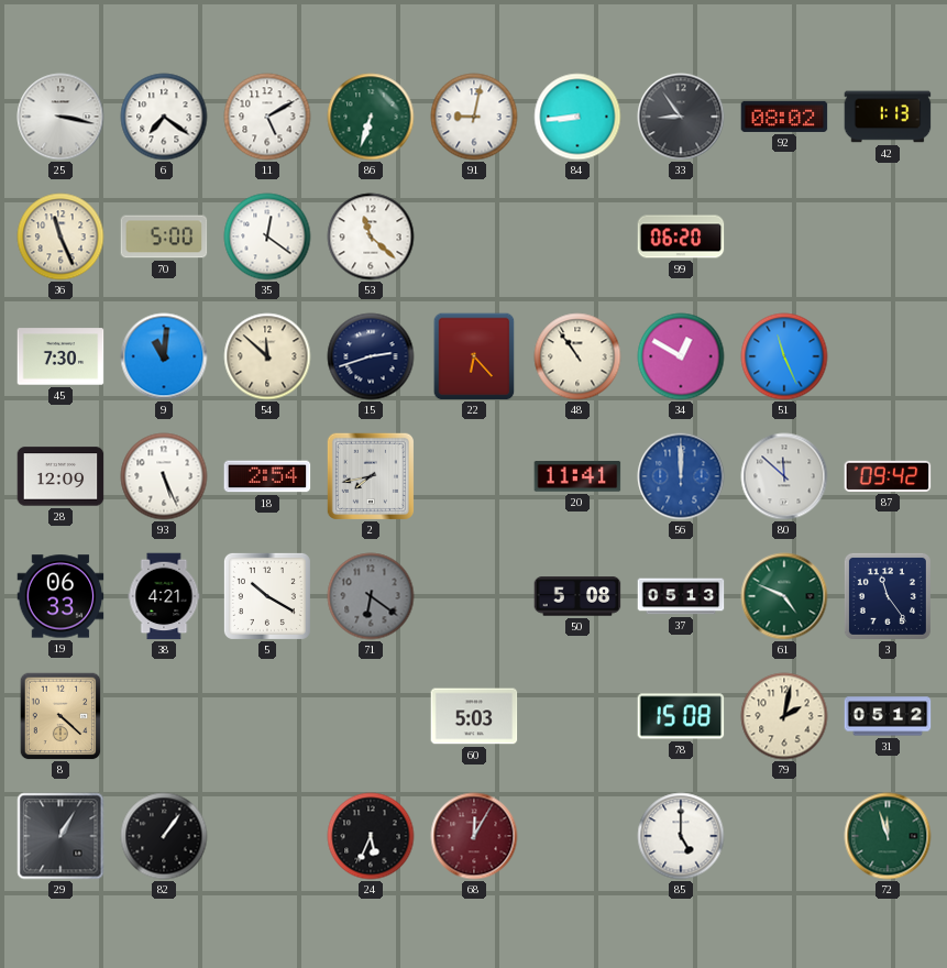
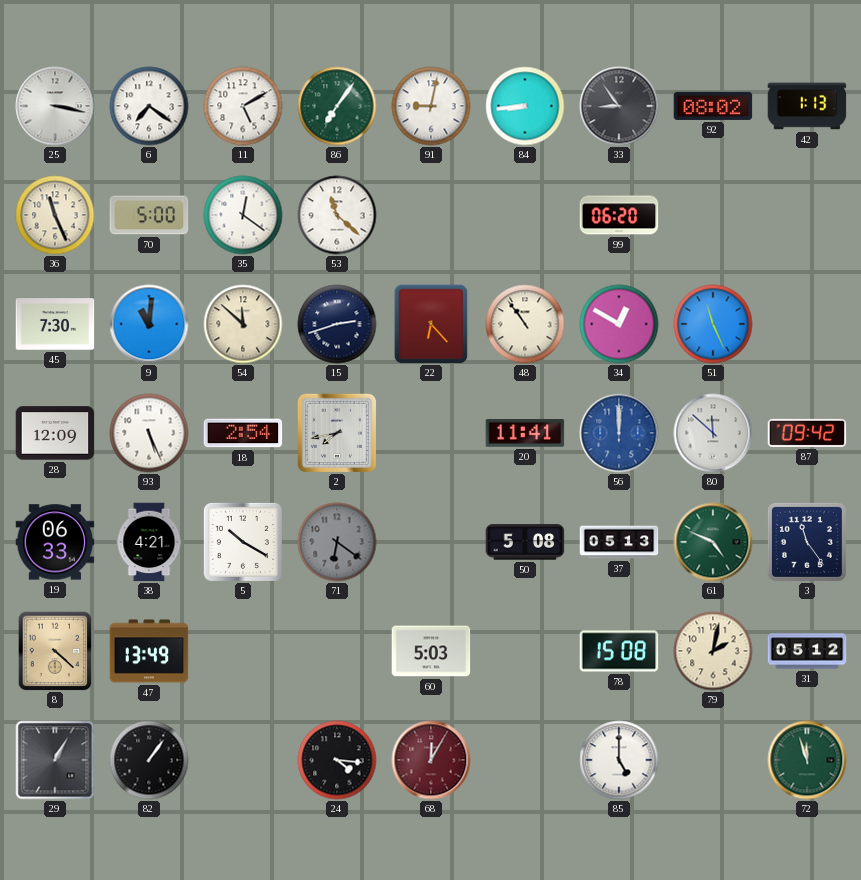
86: 6:33 -> 7:06 (337, 106)
47: none -> 13:49 (149, 651)
24: 5:34 -> 4:16 (337, 760)
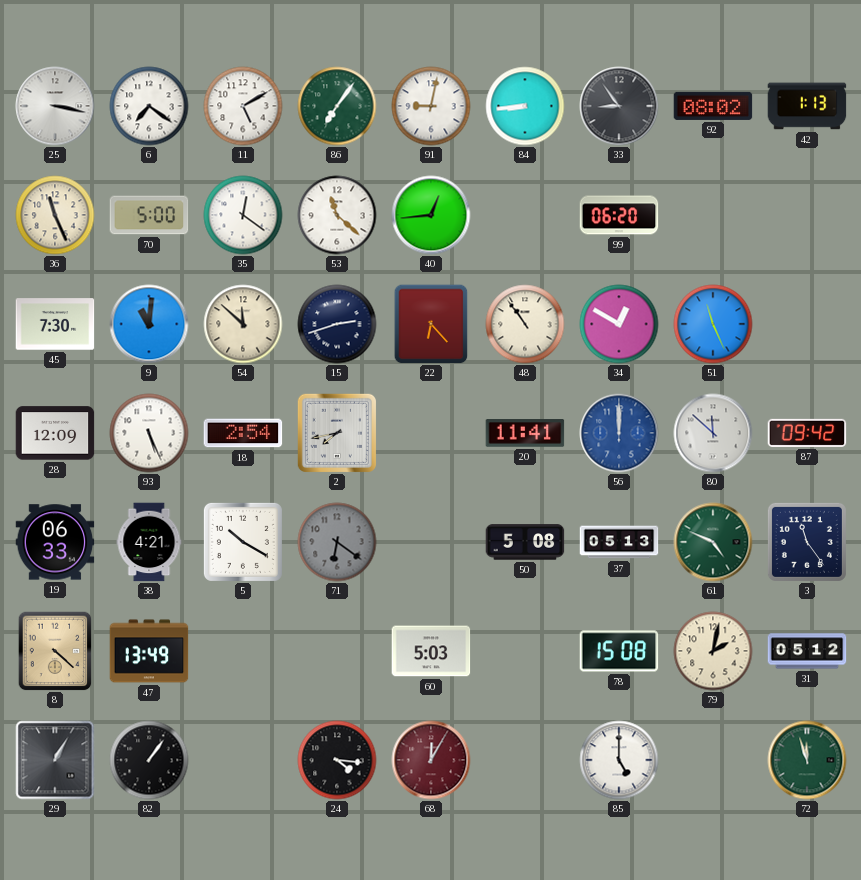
40: none -> 12:44 (431, 215)
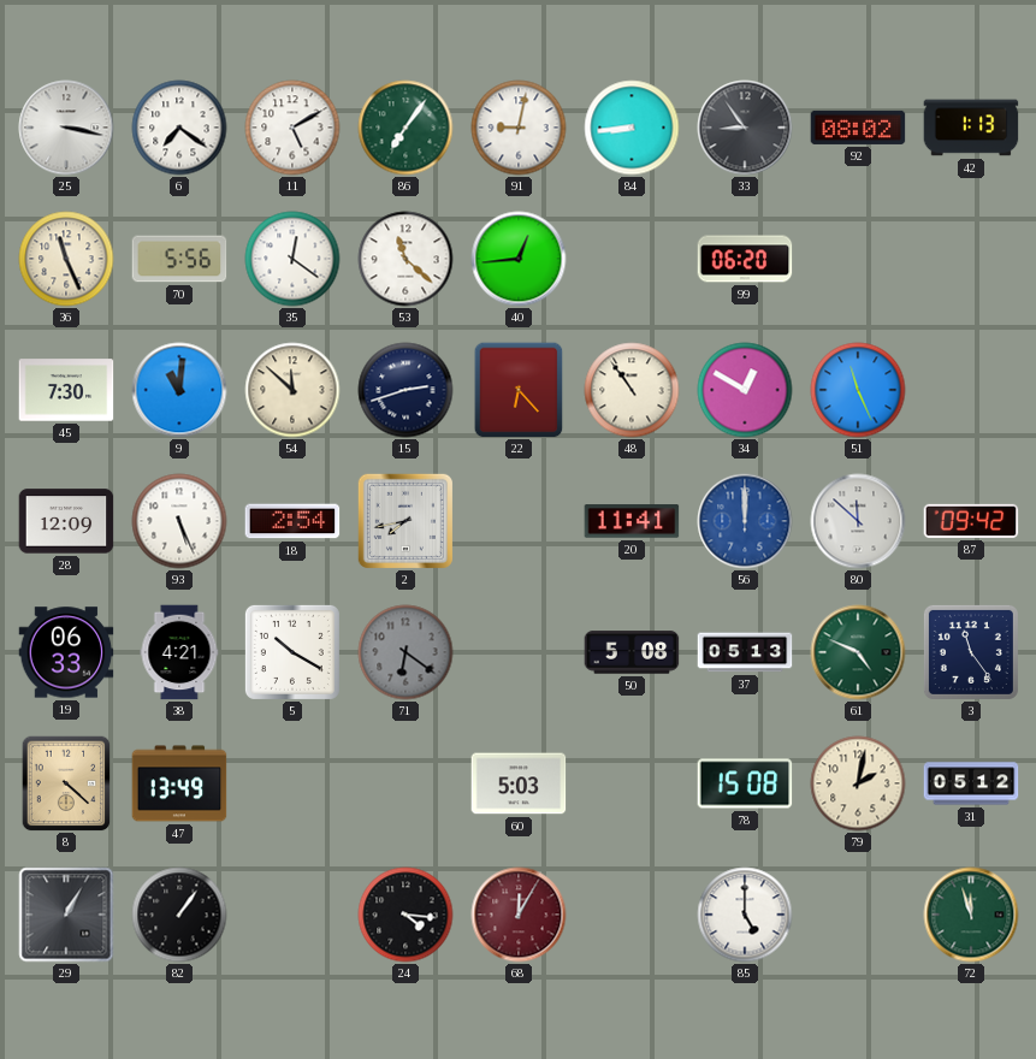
70: 5:00 -> 5:56 (179, 259)
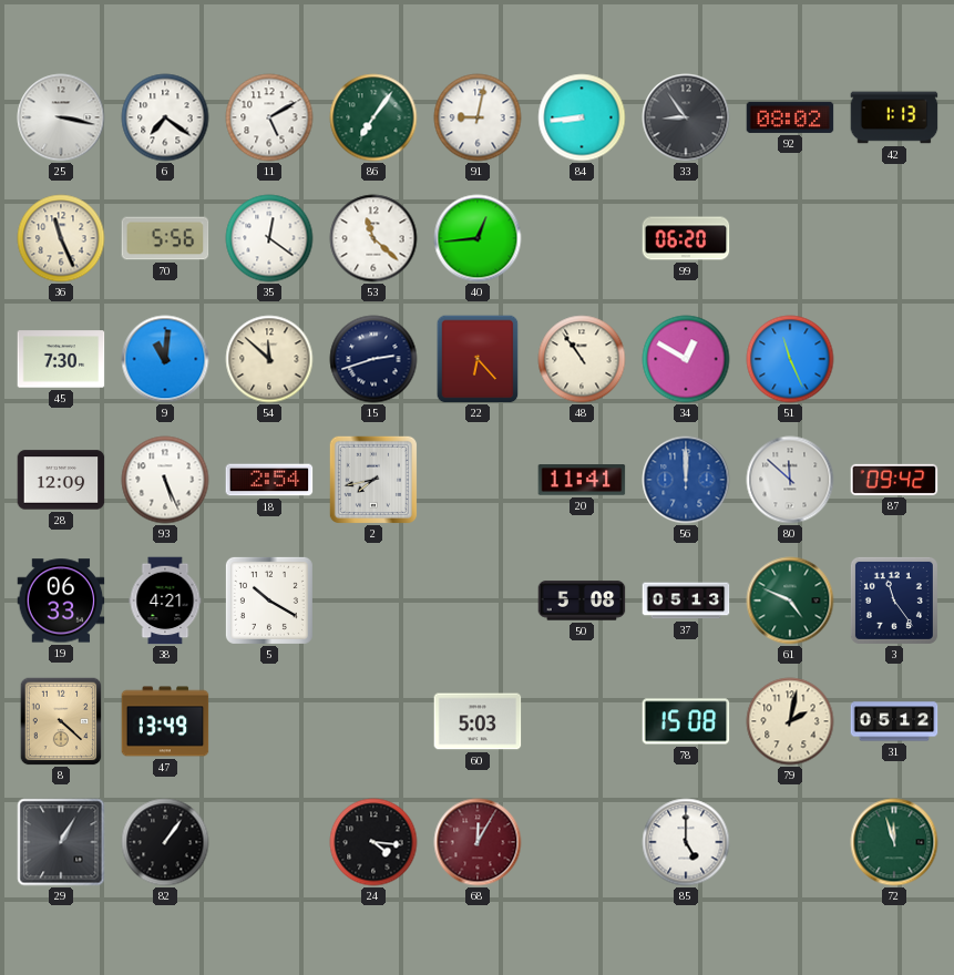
71: 6:21 -> none (405, 652)
